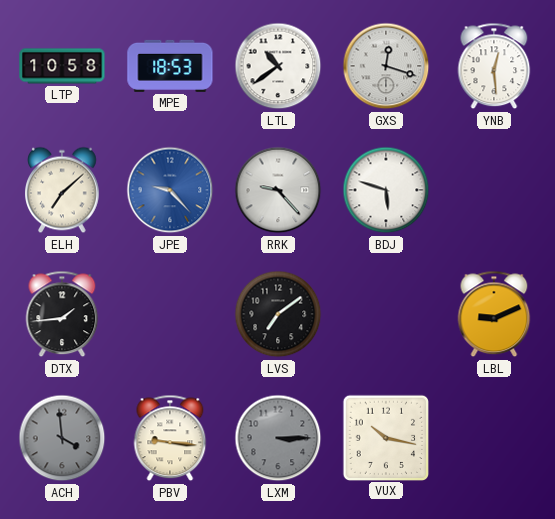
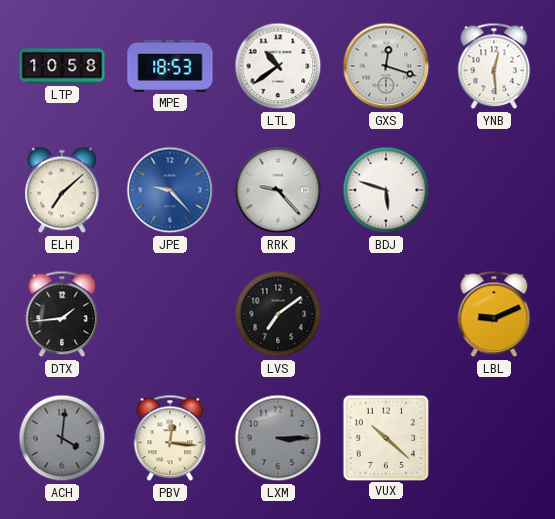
ACH: 3:59 -> 4:01 (62, 438)
PBV: 9:16 -> 12:16 (170, 438)
VUX: 10:17 -> 10:22 (385, 437)
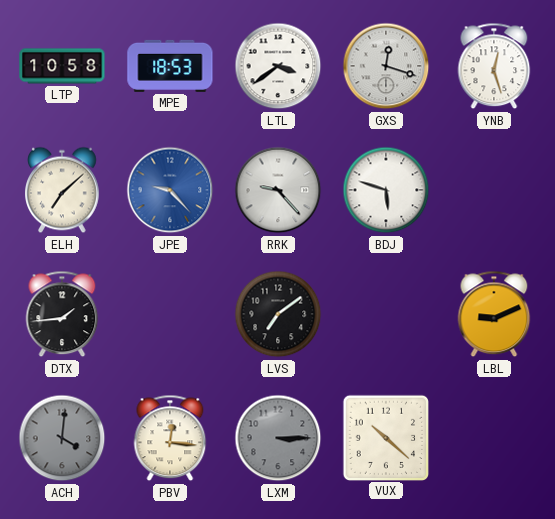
LTL: 10:39 -> 3:39 (278, 66)
YNB: 12:29 -> 12:27 (494, 66)
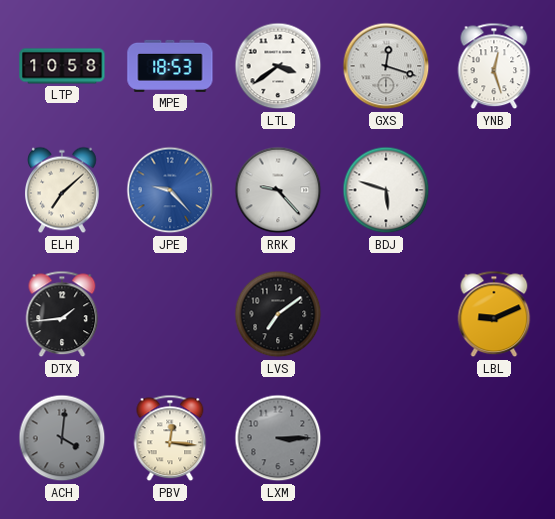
VUX: 10:22 -> none (385, 437)
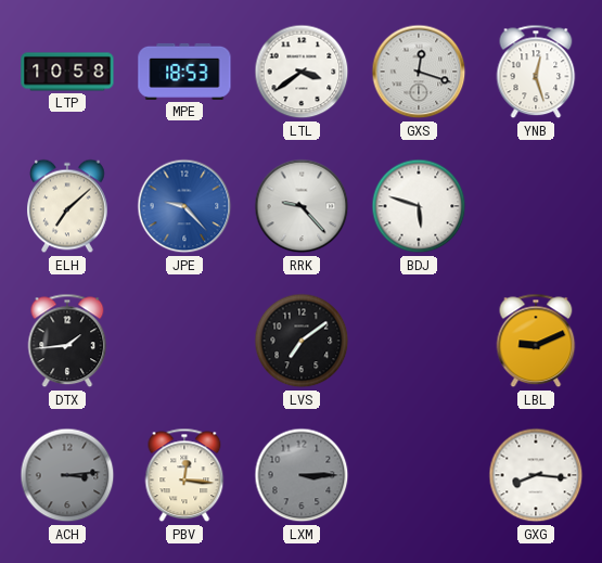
ACH: 4:01 -> 3:14 (67, 475)
GXG: none -> 8:16 (536, 475)
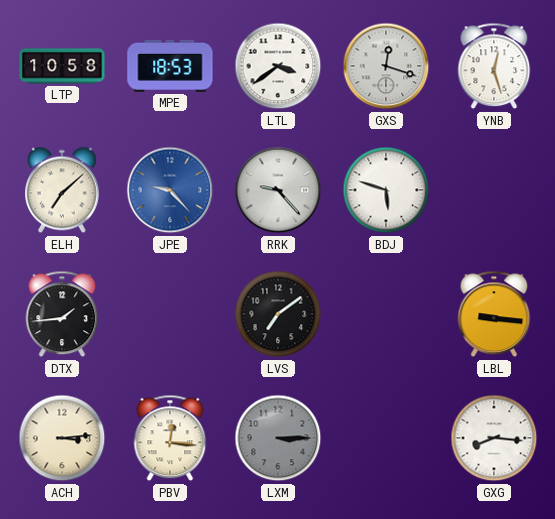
LBL: 9:11 -> 9:16 (494, 314)
ACH dial: grey -> cream (62, 438)
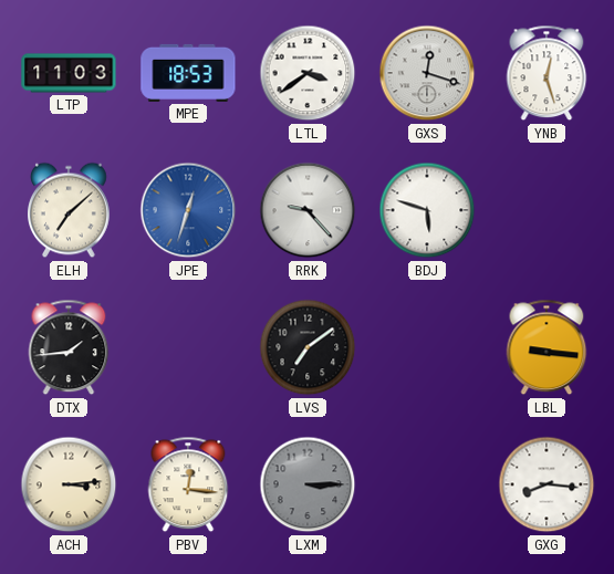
LTP: 10:58 -> 11:03 (69, 73)
JPE: 9:23 -> 12:33 (188, 210)
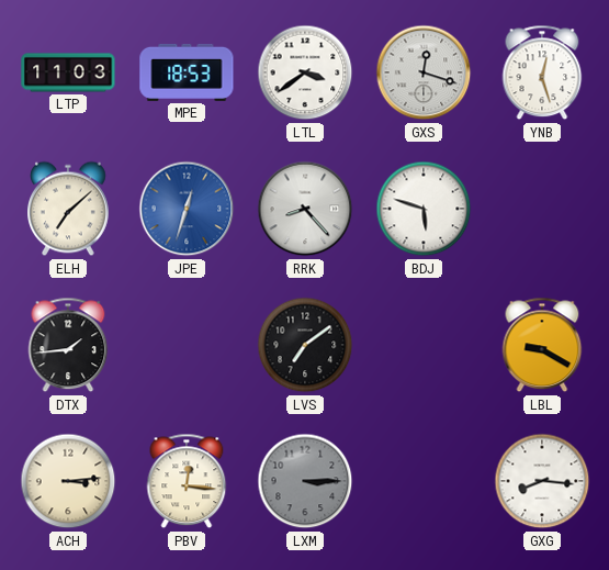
RRK: 9:23 -> 8:23 (305, 209)
LBL: 9:16 -> 9:20 (542, 345)
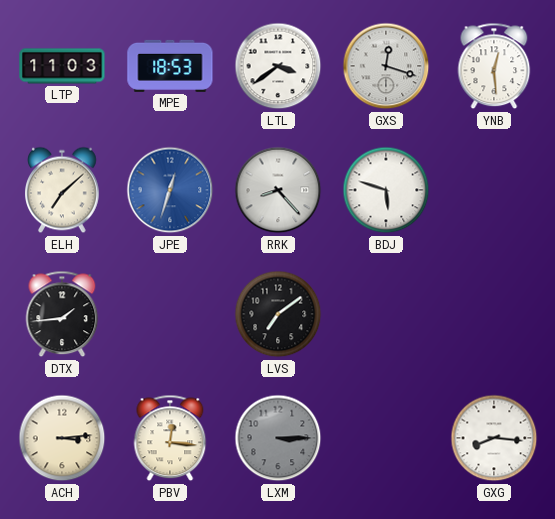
YNB: 12:27 -> 12:29 (494, 66)
LBL: 9:20 -> none (542, 345)
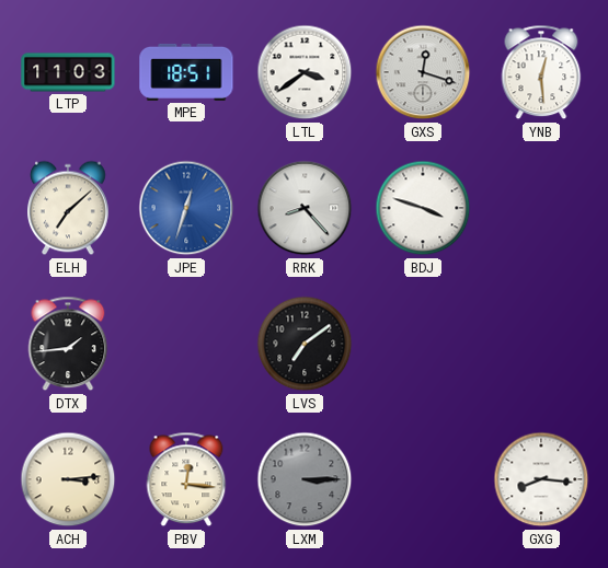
MPE: 18:53 -> 18:51 (186, 72)
BDJ: 5:48 -> 3:48 (423, 208)
